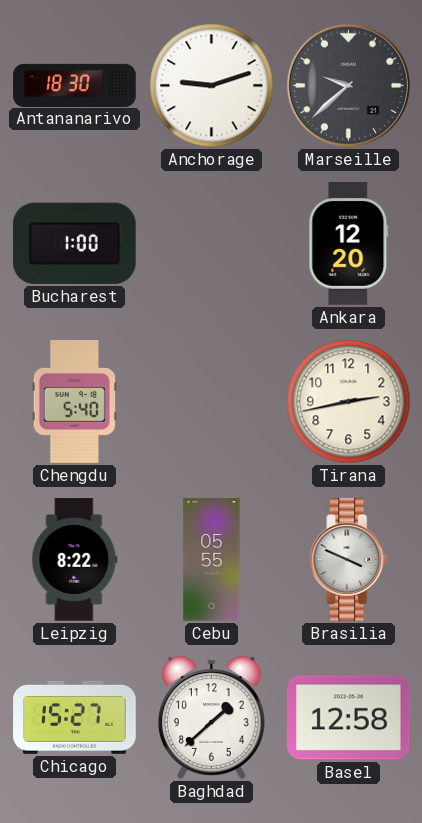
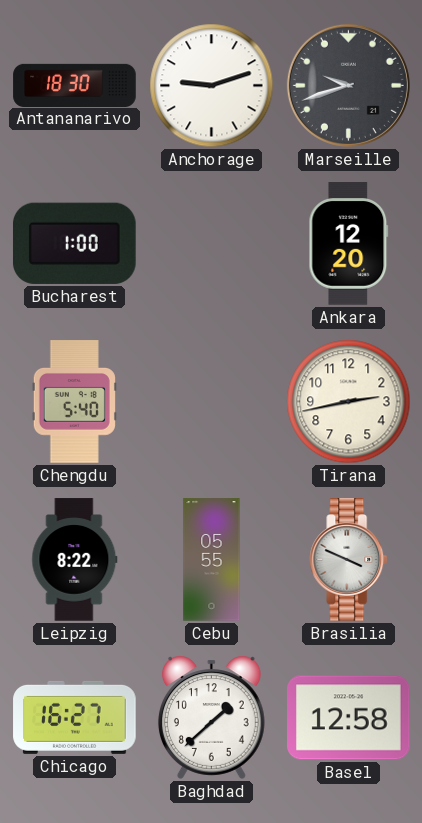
Marseille: 9:38 -> 9:42 (348, 85)
Chicago: 15:27 -> 16:27 (75, 717)
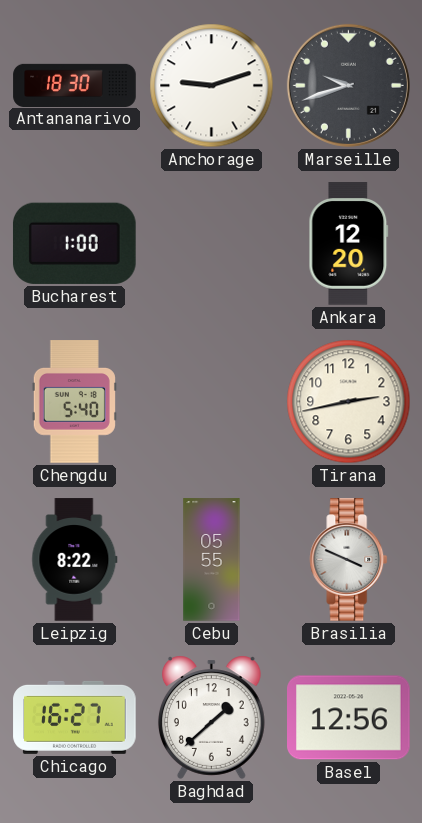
Basel: 12:58 -> 12:56 (349, 718)
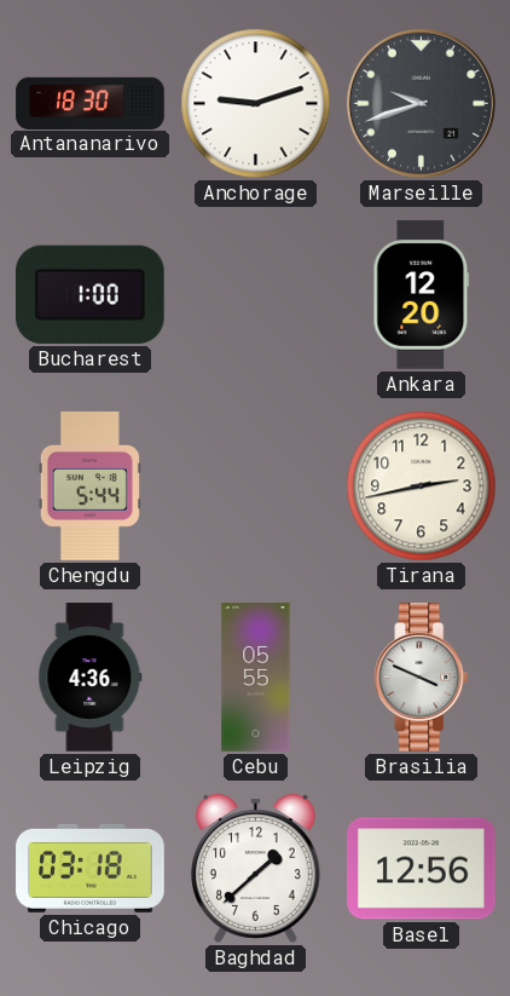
Chengdu: 5:40 -> 5:44 (89, 487)
Leipzig: 8:22 -> 4:36 (91, 678)
Chicago: 16:27 -> 03:18 (91, 868)
